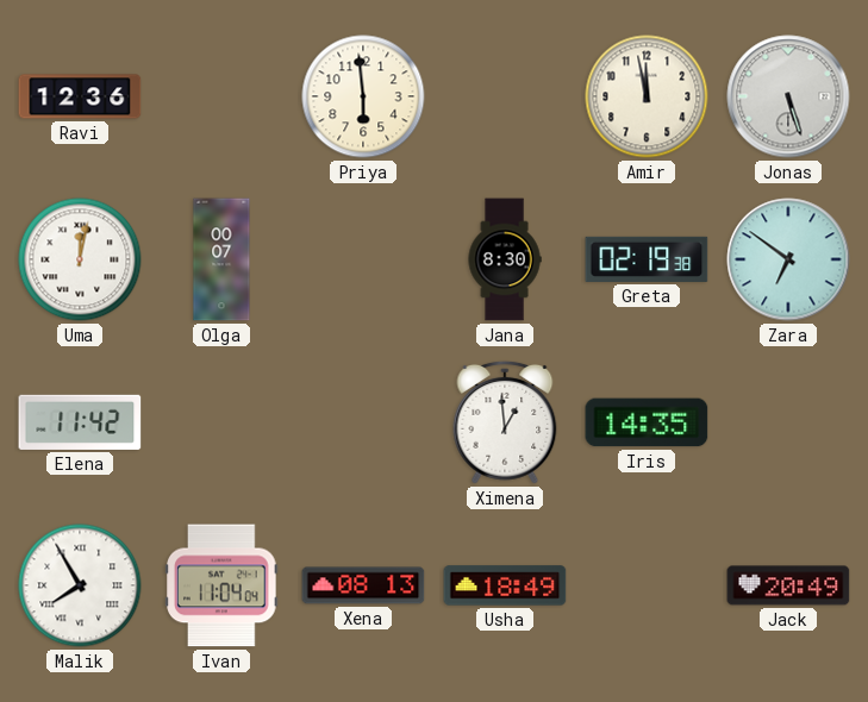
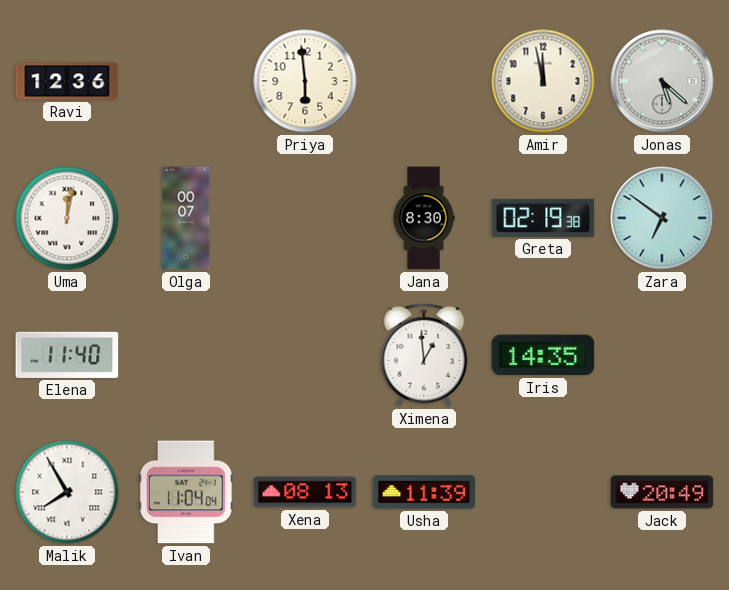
Jonas: 5:27 -> 5:22 (662, 81)
Elena: 11:42 -> 11:40 (67, 355)
Usha: 18:49 -> 11:39 (424, 492)
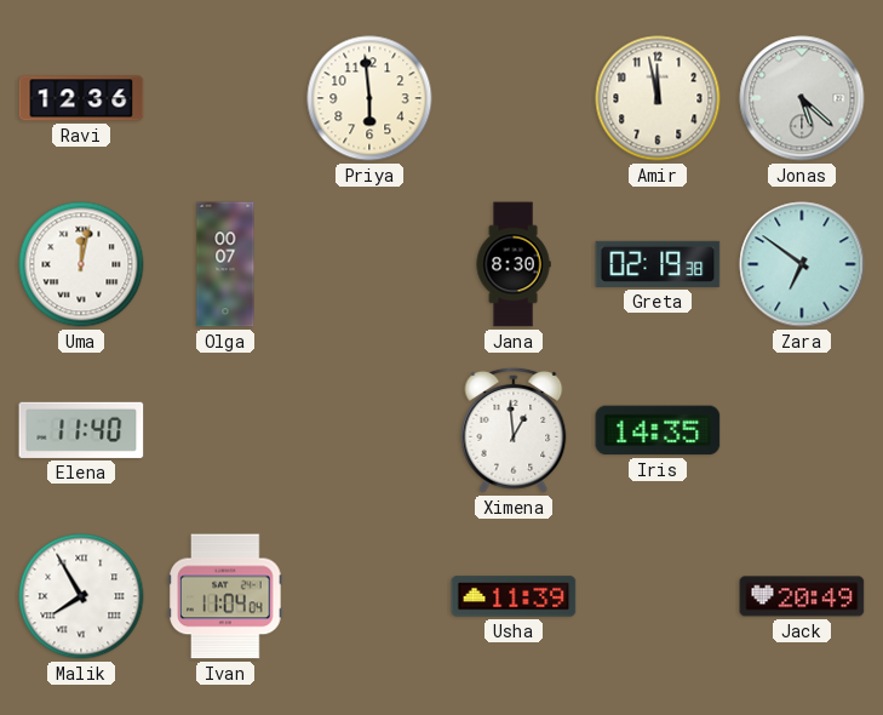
Xena: 08:13 -> none (305, 492)
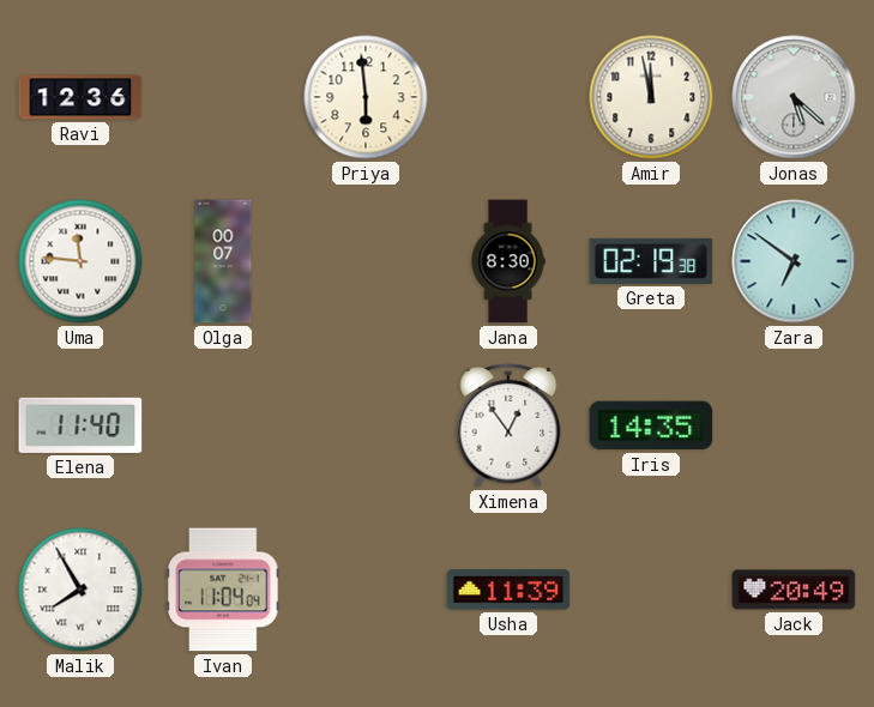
Uma: 12:02 -> 11:46 (80, 261)
Ximena: 12:59 -> 12:54 (508, 425)
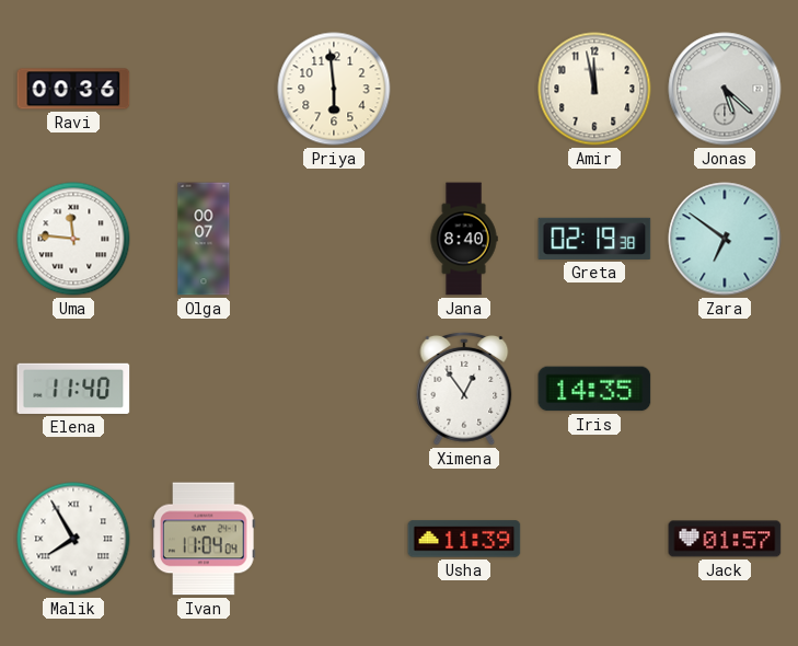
Ravi: 12:36 -> 00:36 (73, 89)
Jana: 8:30 -> 8:40 (464, 239)
Jack: 20:49 -> 01:57 (725, 539)
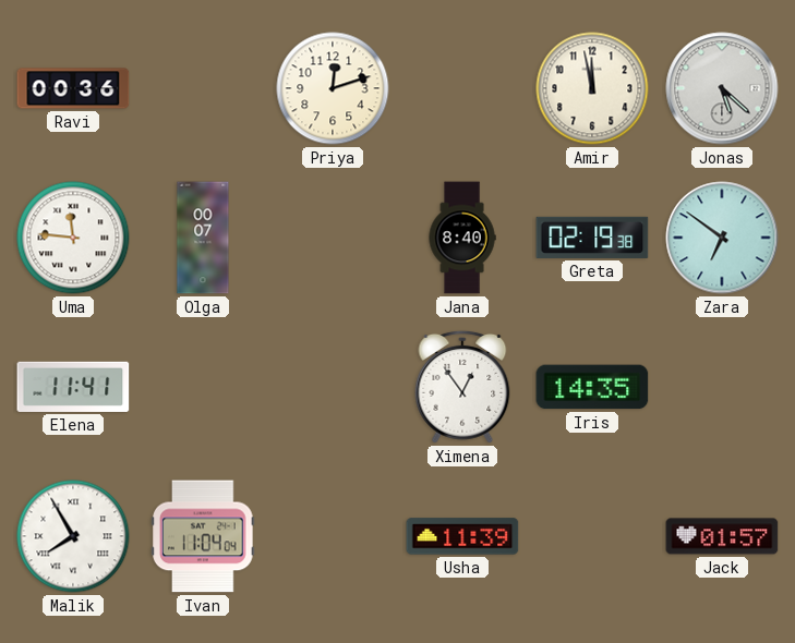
Priya: 5:59 -> 12:12 (333, 88)
Elena: 11:40 -> 11:41 (73, 387)
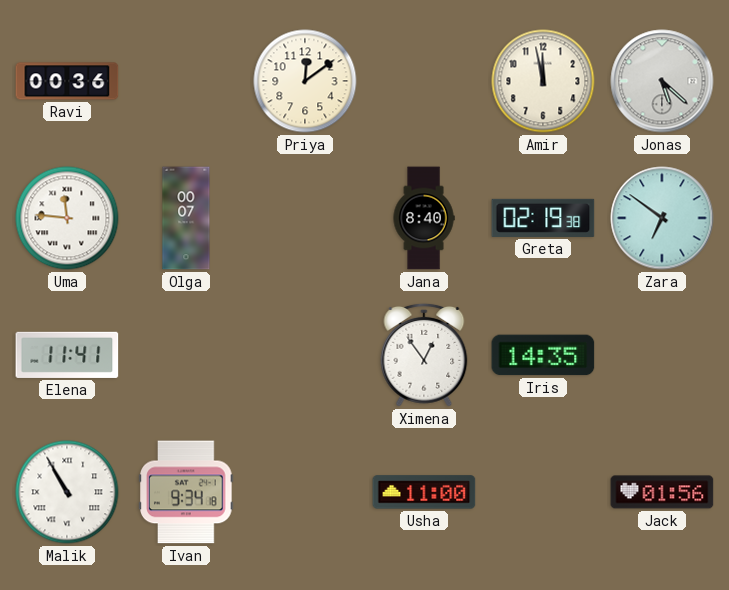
Priya: 12:12 -> 12:09 (305, 81)
Malik: 7:55 -> 10:55 (67, 492)
Ivan: 11:04 -> 9:34 (186, 492)
Usha: 11:39 -> 11:00 (424, 492)
Jack: 01:57 -> 01:56 (662, 492)
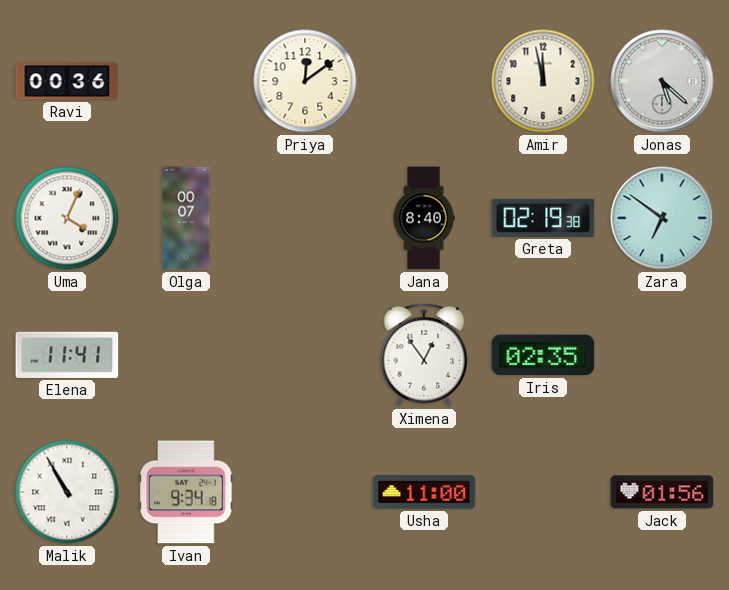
Uma: 11:46 -> 4:04 (67, 218)
Iris: 14:35 -> 02:35 (543, 355)
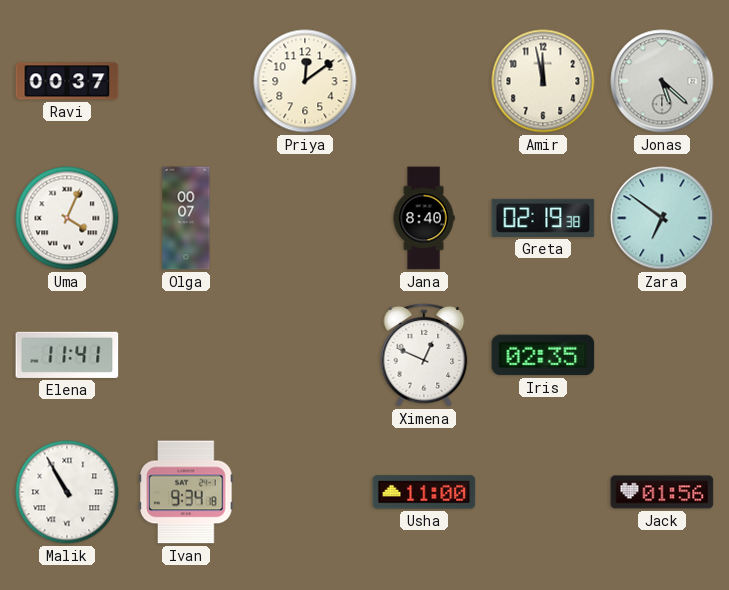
Ravi: 00:36 -> 00:37 (67, 81)
Ximena: 12:54 -> 12:49 (424, 355)
